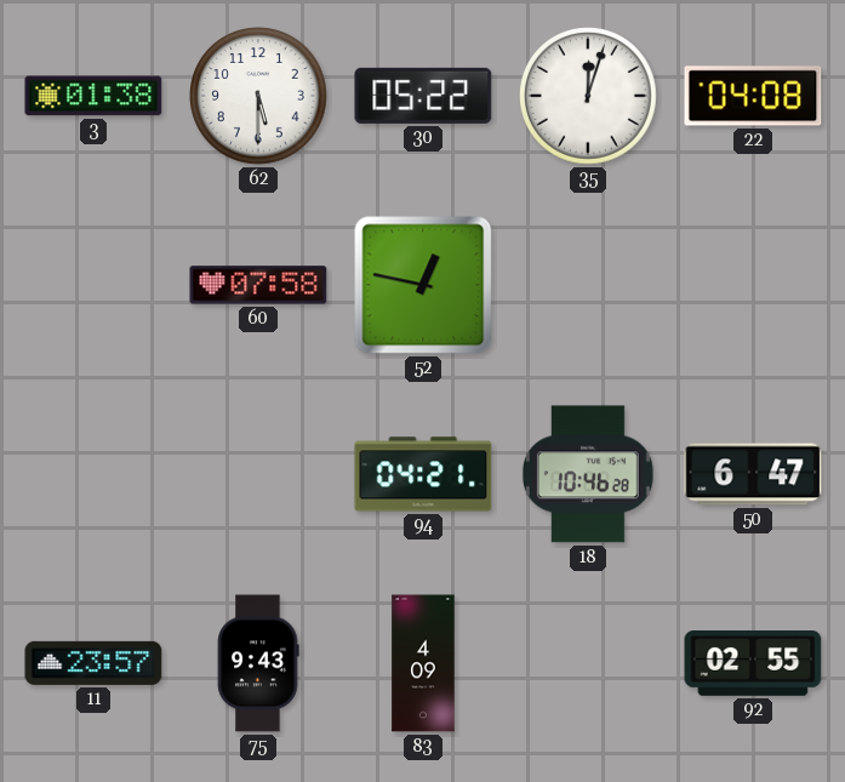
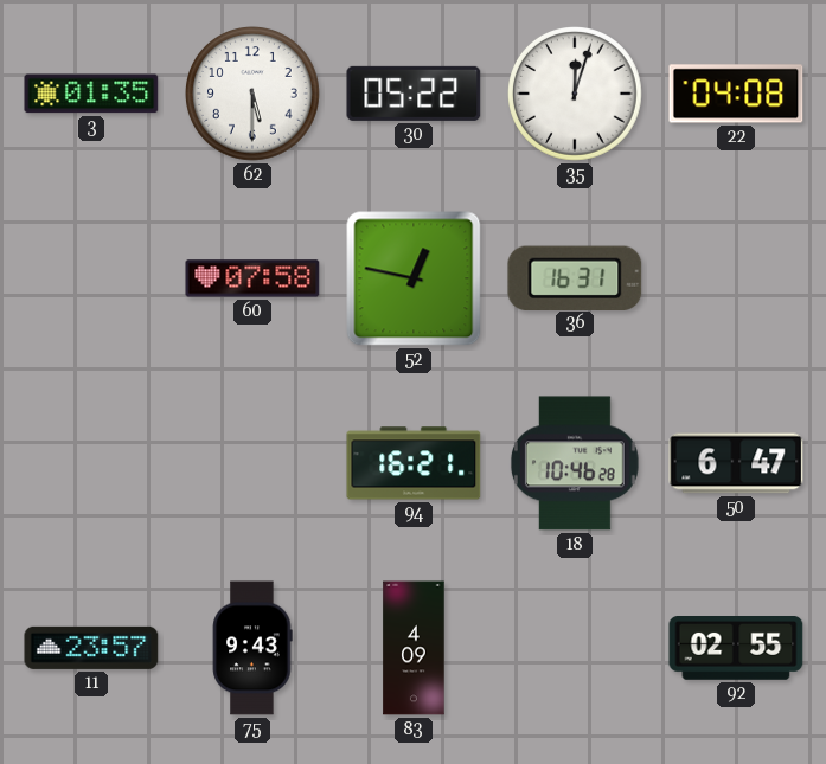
3: 01:38 -> 01:35 (91, 94)
36: none -> 16:31 (575, 277)
94: 04:21 -> 16:21 (414, 463)
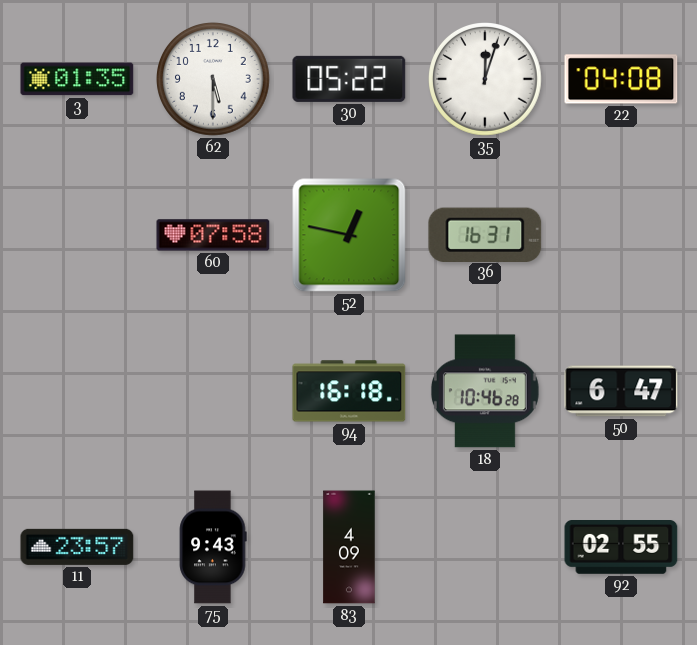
94: 16:21 -> 16:18 (349, 391)
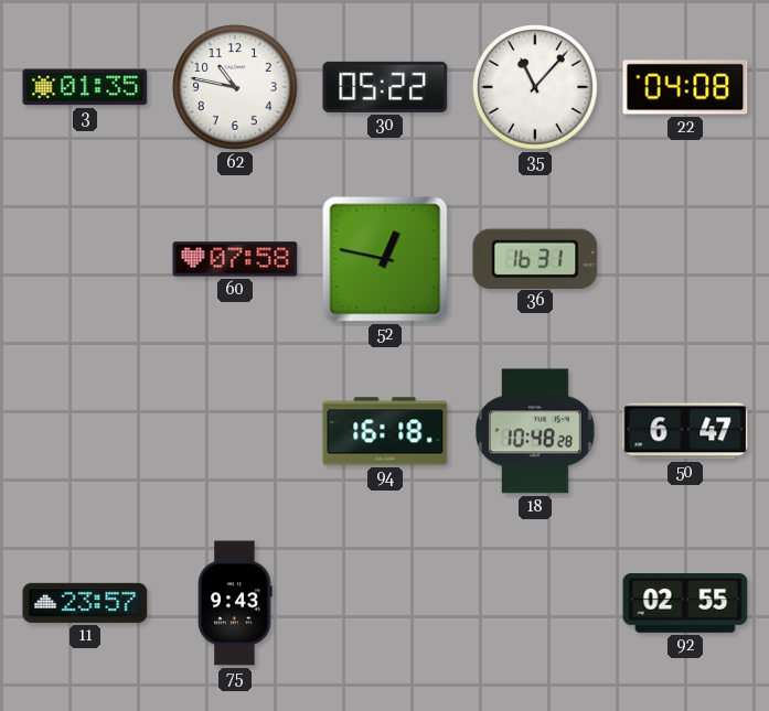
62: 5:30 -> 10:47 (236, 88)
35: 12:03 -> 11:07 (536, 88)
18: 10:46 -> 10:48 (535, 431)
83: 4:09 -> none (349, 547)
